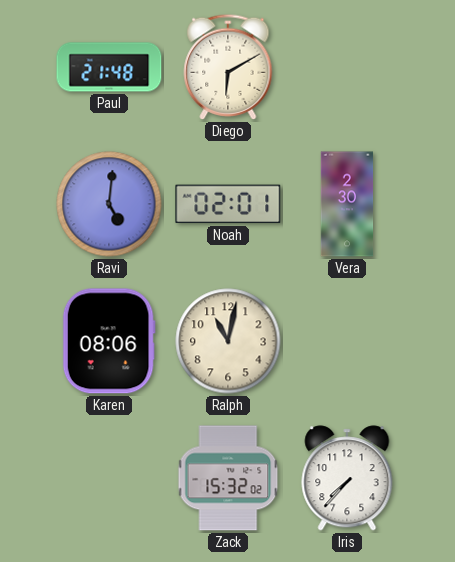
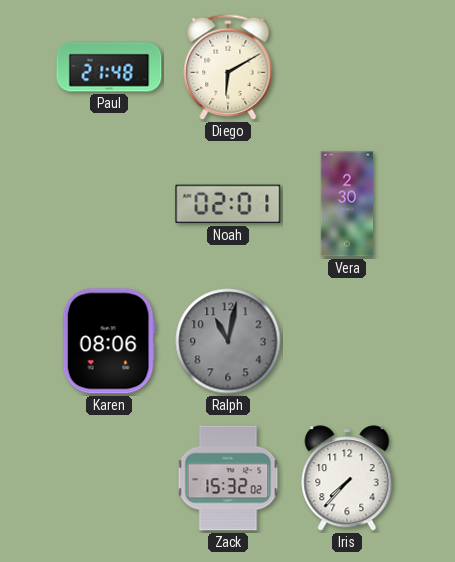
Ravi: 5:01 -> none (109, 204)
Ralph dial: cream -> grey (228, 341)
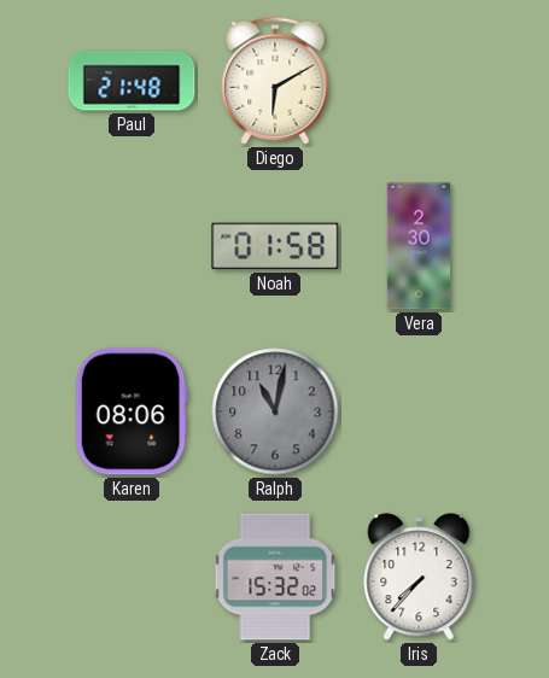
Noah: 02:01 -> 01:58 (275, 246)
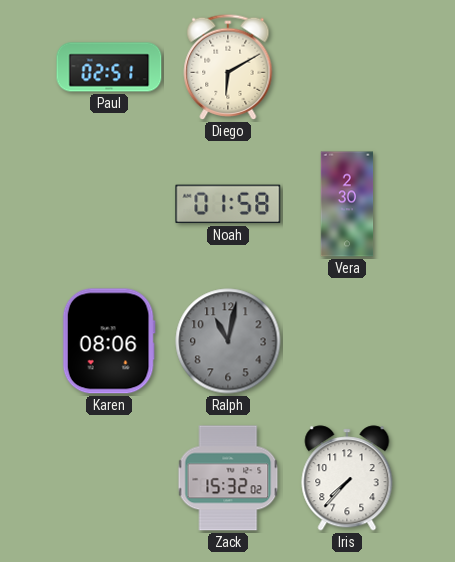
Paul: 21:48 -> 02:51 (109, 67)
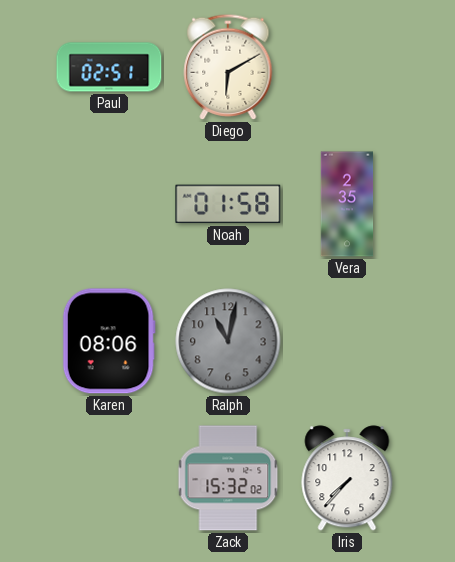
Vera: 2:30 -> 2:35 (347, 204)
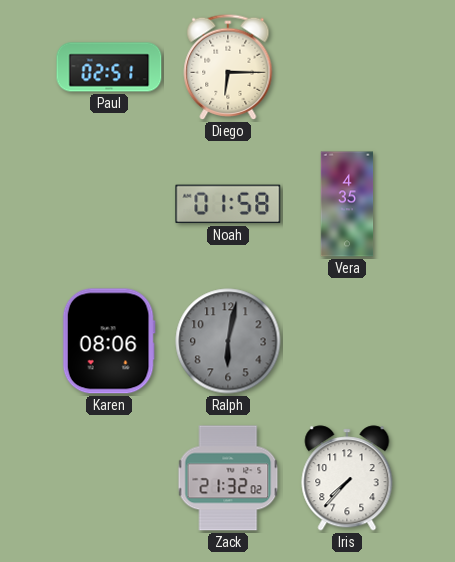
Diego: 6:10 -> 6:15 (228, 67)
Vera: 2:35 -> 4:35 (347, 204)
Ralph: 11:02 -> 6:02 (228, 341)
Zack: 15:32 -> 21:32 (228, 478)
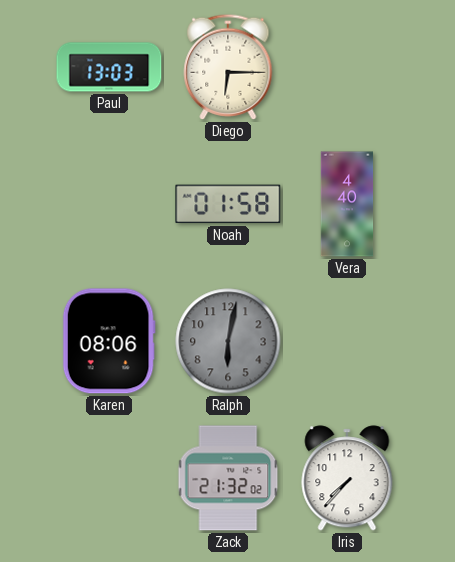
Paul: 02:51 -> 13:03 (109, 67)
Vera: 4:35 -> 4:40 (347, 204)
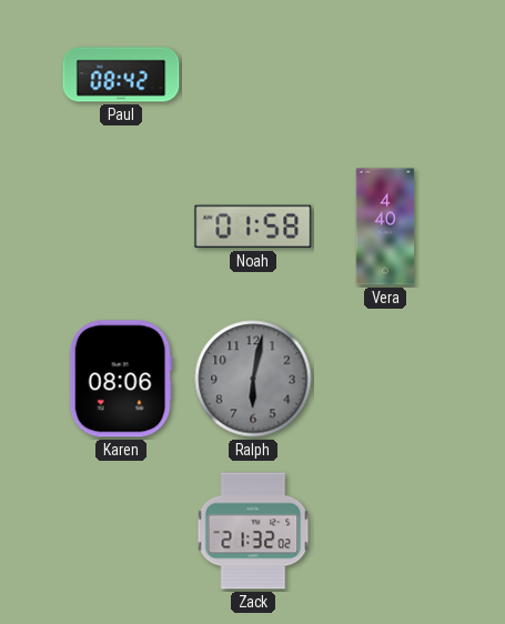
Paul: 13:03 -> 08:42 (121, 74)
Diego: 6:15 -> none (228, 67)
Iris: 7:37 -> none (347, 478)
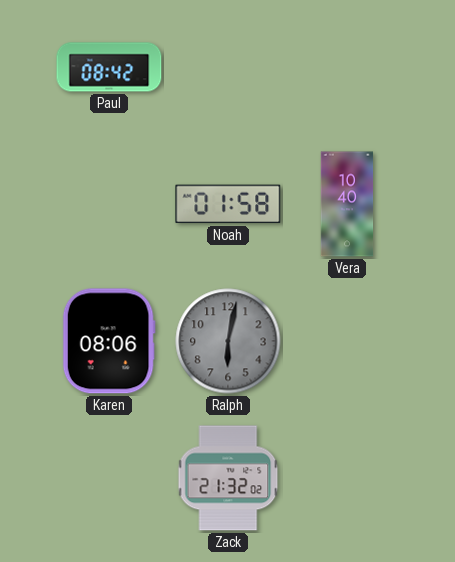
Vera: 4:40 -> 10:40 (347, 204)
